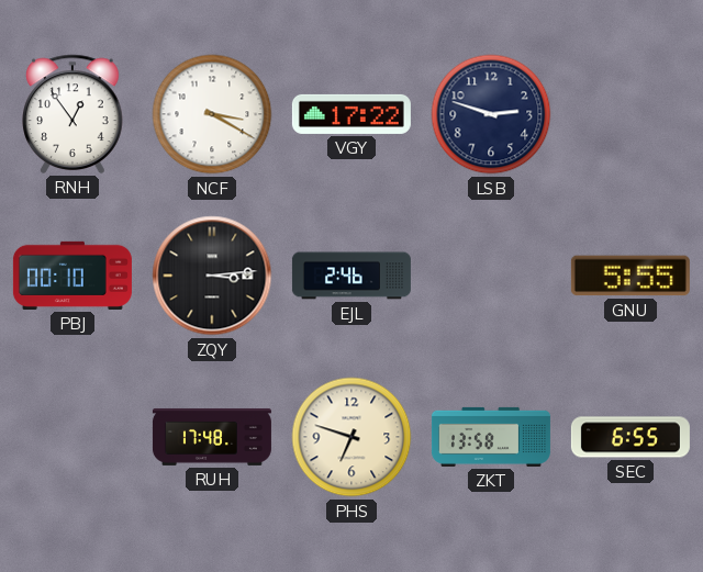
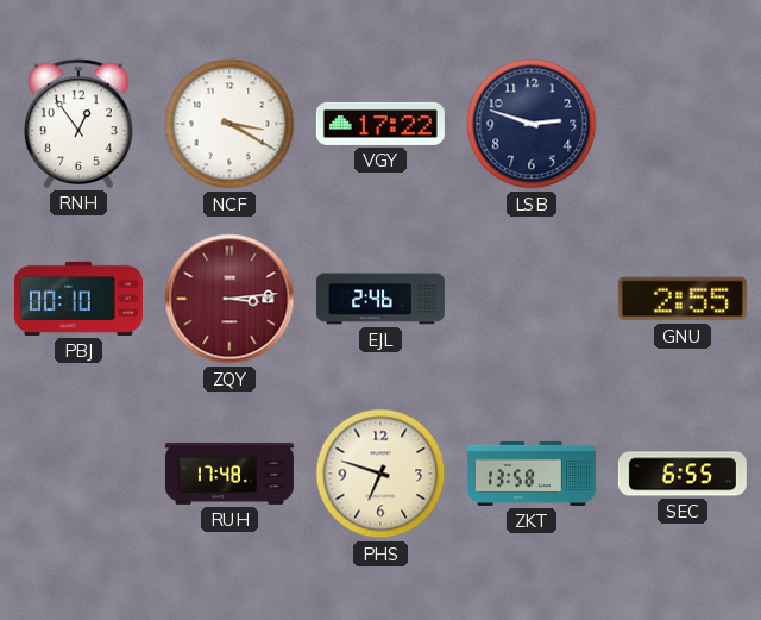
ZQY dial: black -> burgundy (229, 299)
GNU: 5:55 -> 2:55 (683, 299)
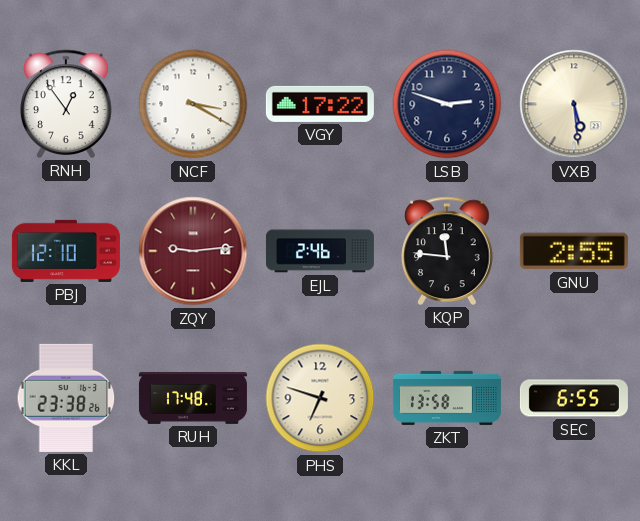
VXB: none -> 5:29 (574, 104)
PBJ: 00:10 -> 12:10 (66, 251)
ZQY: 3:14 -> 9:14 (193, 251)
KQP: none -> 11:46 (447, 251)
KKL: none -> 23:38 (66, 398)
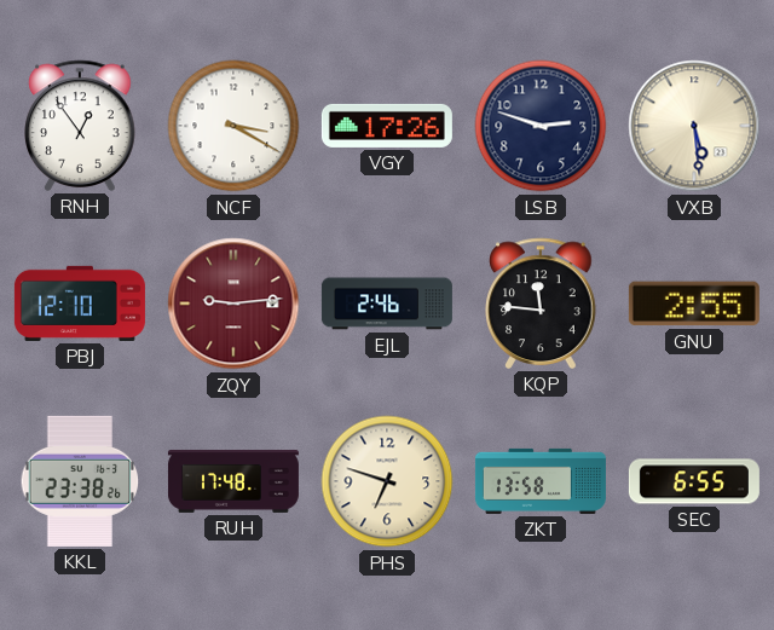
VGY: 17:22 -> 17:26 (387, 126)
